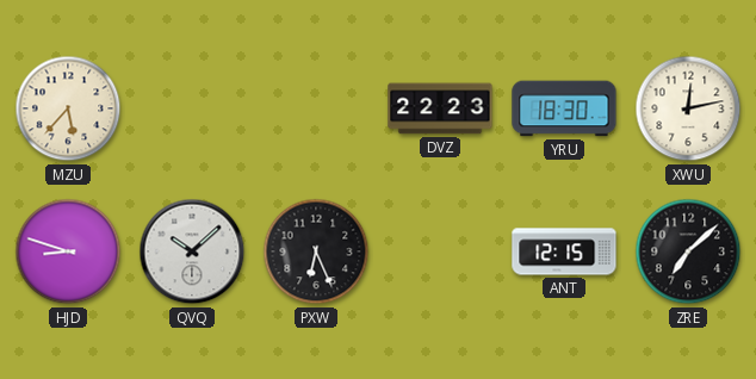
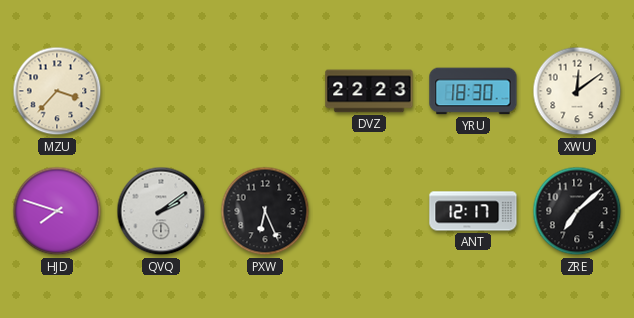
MZU: 5:37 -> 3:37 (57, 91)
XWU: 12:13 -> 12:09 (577, 91)
HJD: 8:48 -> 7:48 (57, 211)
QVQ: 10:08 -> 2:09 (161, 211)
ANT: 12:15 -> 12:17 (473, 211)
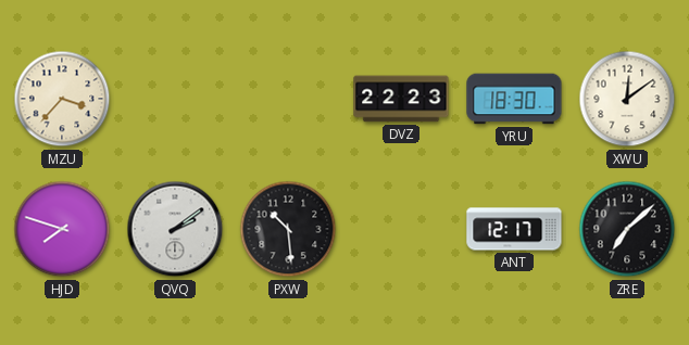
PXW: 6:26 -> 10:29 (288, 229)
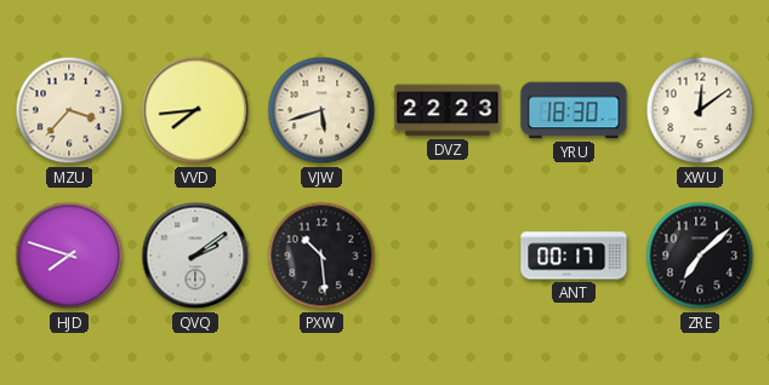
VVD: none -> 7:44 (195, 110)
VJW: none -> 5:42 (321, 110)
ANT: 12:17 -> 00:17 (574, 255)
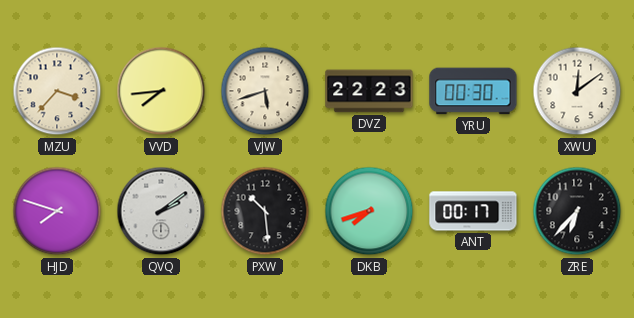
YRU: 18:30 -> 00:30 (473, 91)
DKB: none -> 7:42 (369, 211)
ZRE: 7:08 -> 6:37 (577, 211)
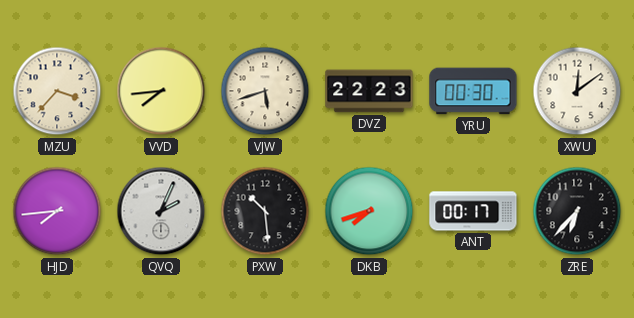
HJD: 7:48 -> 7:44 (57, 211)
QVQ: 2:09 -> 2:04 (161, 211)
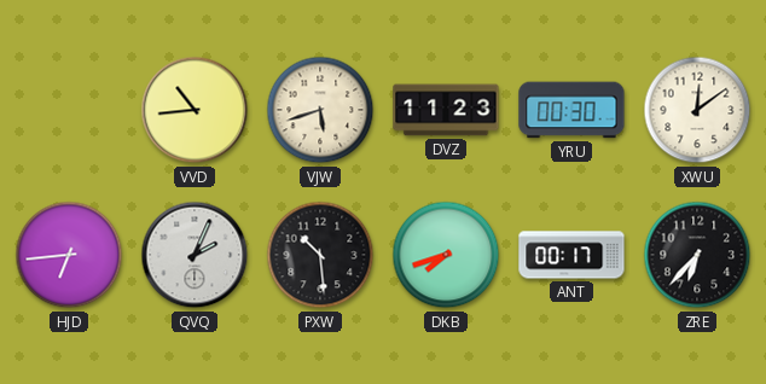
MZU: 3:37 -> none (57, 91)
VVD: 7:44 -> 10:44 (195, 110)
DVZ: 22:23 -> 11:23 (446, 110)
HJD: 7:44 -> 6:44 (69, 255)
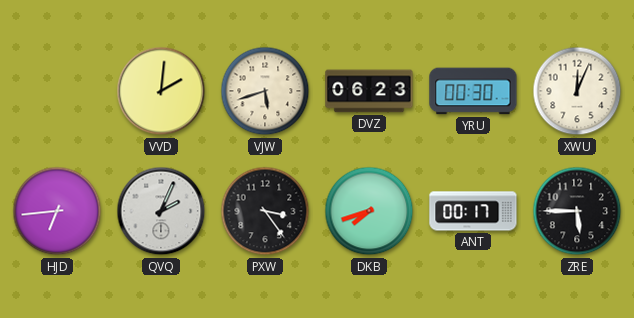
VVD: 10:44 -> 2:01 (161, 91)
DVZ: 11:23 -> 06:23 (369, 91)
XWU: 12:09 -> 12:04 (577, 91)
PXW: 10:29 -> 3:24 (265, 211)
ZRE: 6:37 -> 5:45 (577, 211)
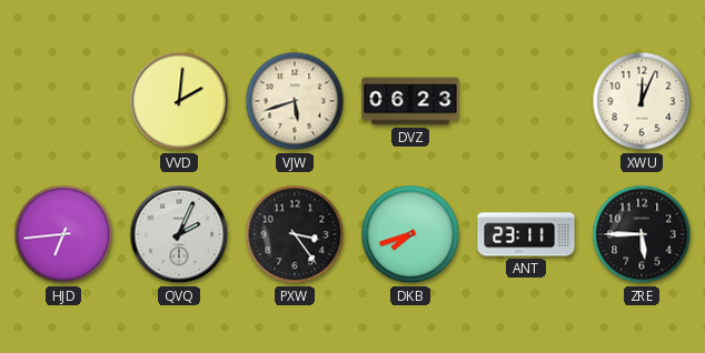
YRU: 00:30 -> none (473, 91)
ANT: 00:17 -> 23:11 (526, 234)
